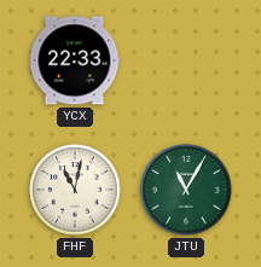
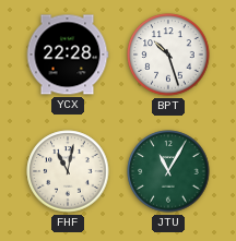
YCX: 22:33 -> 22:28 (68, 55)
BPT: none -> 10:27 (168, 55)
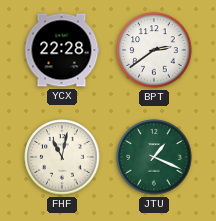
BPT: 10:27 -> 2:39 (154, 50)
JTU: 11:05 -> 1:19 (154, 157)
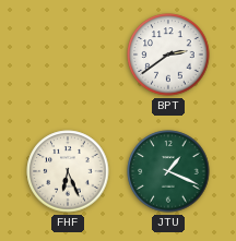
YCX: 22:28 -> none (62, 50)
FHF: 11:02 -> 6:26 (68, 171)
